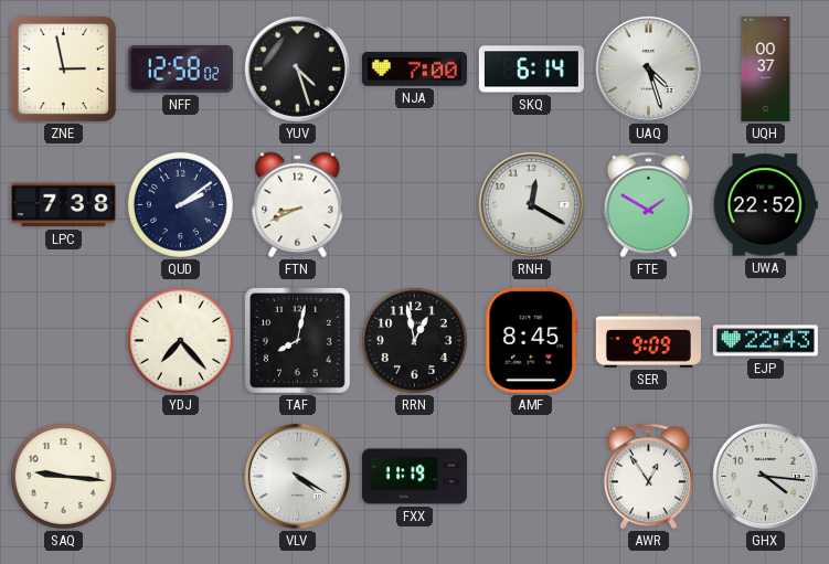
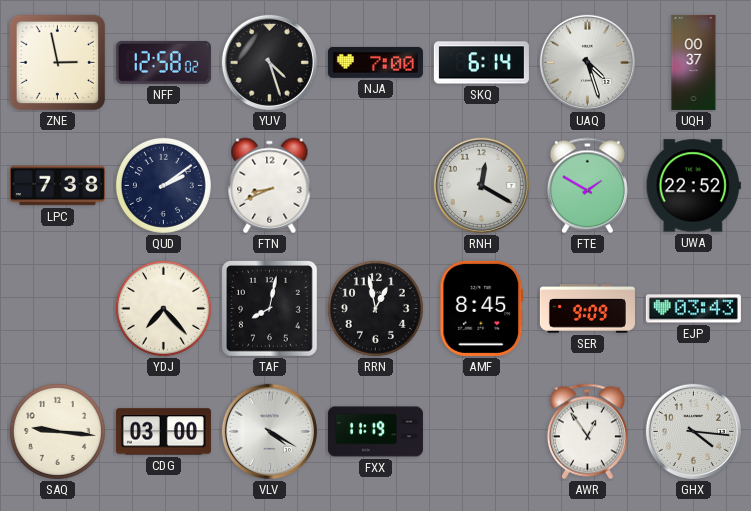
EJP: 22:43 -> 03:43 (693, 309)
CDG: none -> 03:00 (163, 432)
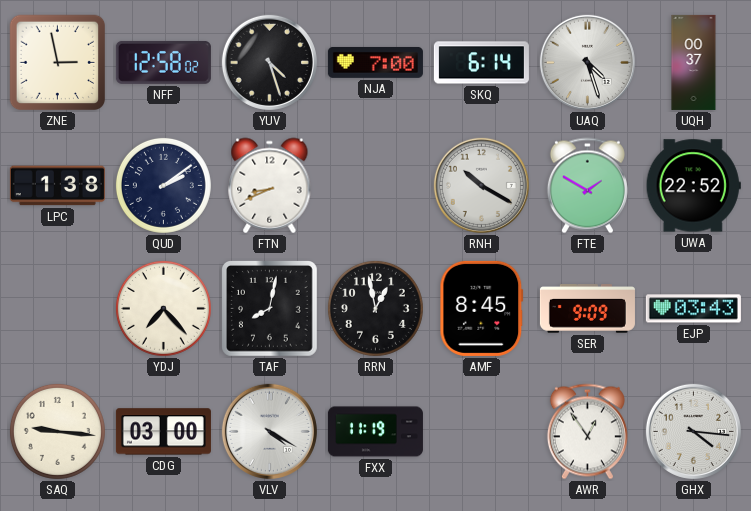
LPC: 7:38 -> 1:38 (57, 186)
RNH: 12:20 -> 10:20 (481, 185)
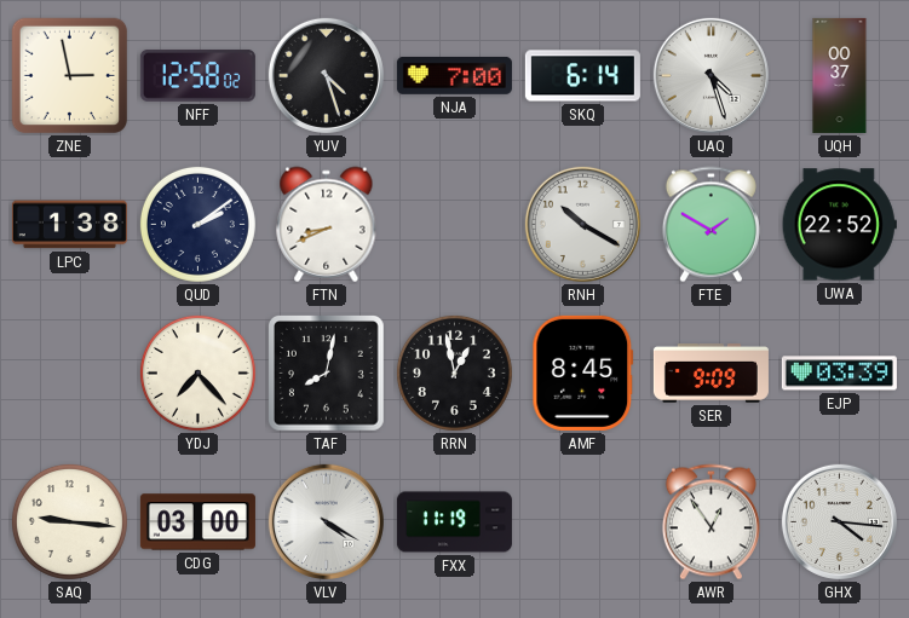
EJP: 03:43 -> 03:39 (839, 374)
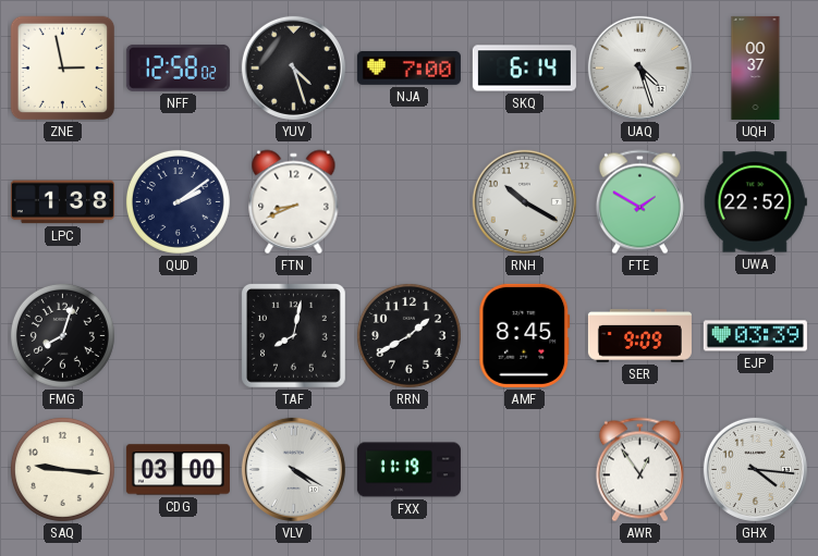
FMG: none -> 8:03 (62, 335)
YDJ: 7:23 -> none (197, 372)
RRN: 12:58 -> 1:40 (408, 335)
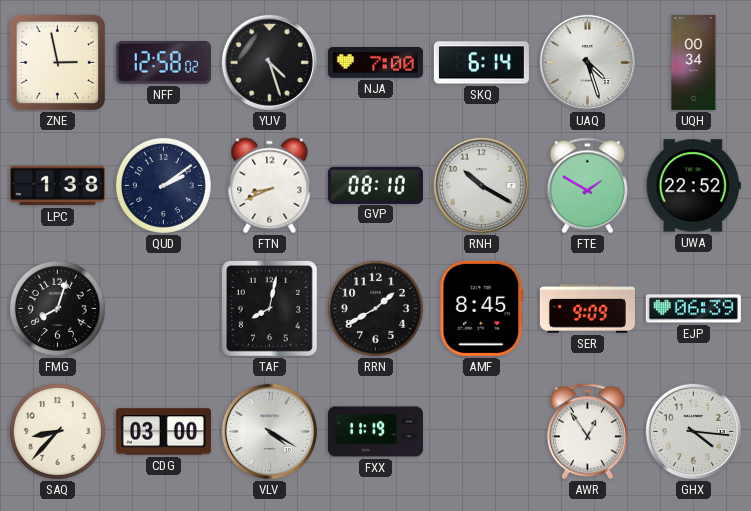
UQH: 00:37 -> 00:34 (694, 62)
GVP: none -> 08:10 (375, 185)
EJP: 03:39 -> 06:39 (693, 309)
SAQ: 9:16 -> 8:37 (57, 431)
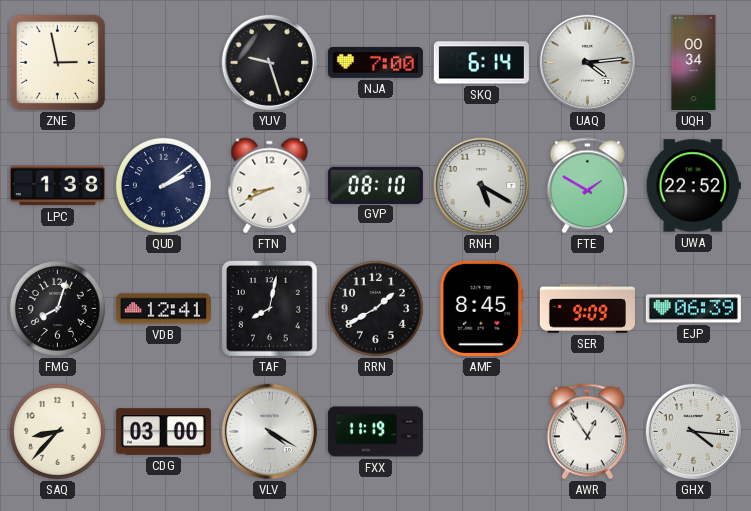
NFF: 12:58 -> none (163, 62)
YUV: 4:27 -> 9:27 (269, 62)
UAQ: 4:27 -> 4:14 (587, 62)
RNH: 10:20 -> 5:20 (481, 185)
VDB: none -> 12:41 (163, 309)
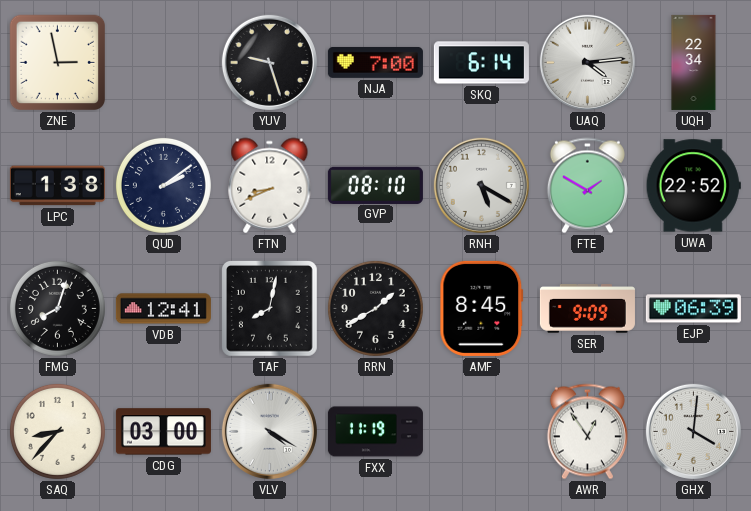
UQH: 00:34 -> 22:34 (694, 62)
GHX: 4:16 -> 4:01 (693, 431)
